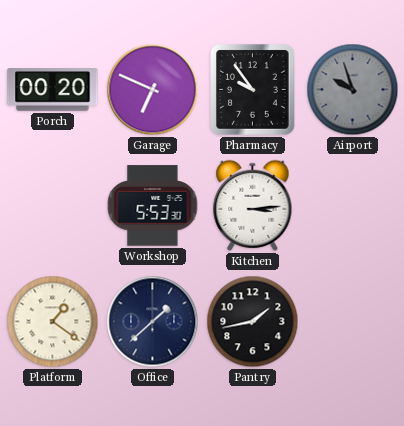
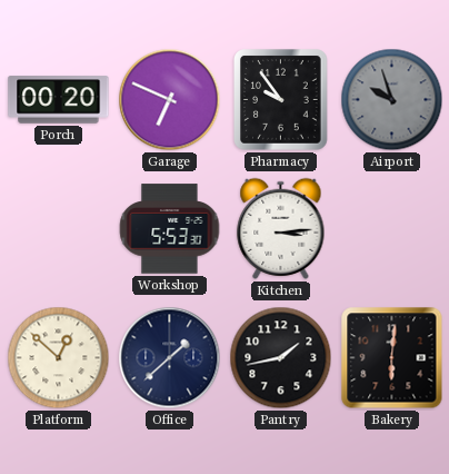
Platform: 1:21 -> 12:52 (59, 358)
Bakery: none -> 6:01 (392, 358)
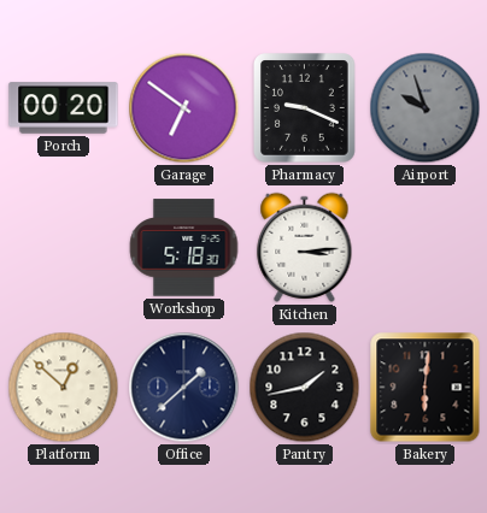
Garage: 6:49 -> 6:51 (184, 108)
Pharmacy: 9:54 -> 9:19 (305, 108)
Workshop: 5:53 -> 5:18 (184, 248)
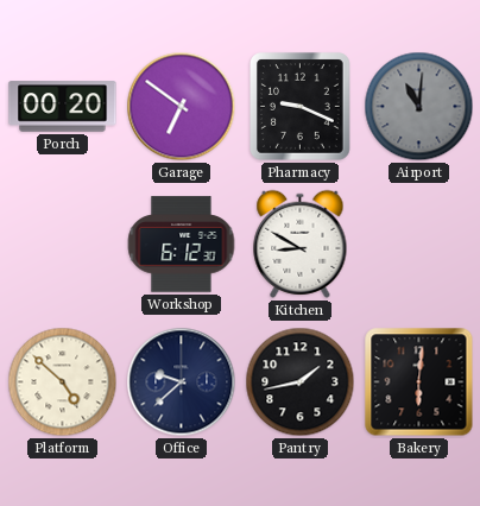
Airport: 9:57 -> 11:01 (419, 107)
Workshop: 5:18 -> 6:12 (182, 245)
Kitchen: 3:14 -> 8:50 (301, 243)
Platform: 12:52 -> 4:52 (63, 382)
Office: 1:38 -> 9:38 (182, 382)
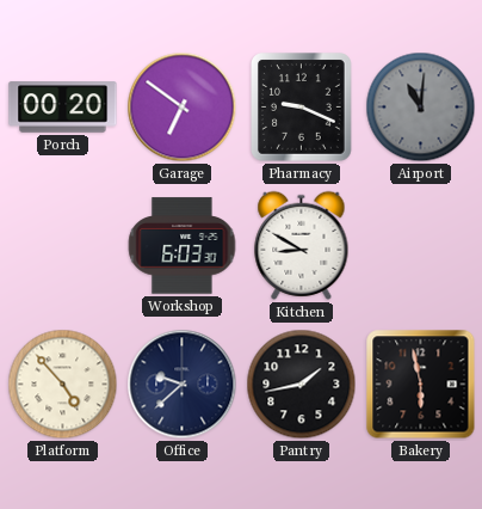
Workshop: 6:12 -> 6:03 (183, 246)
Platform: 4:52 -> 4:53 (63, 385)
Bakery: 6:01 -> 5:58 (421, 385)
